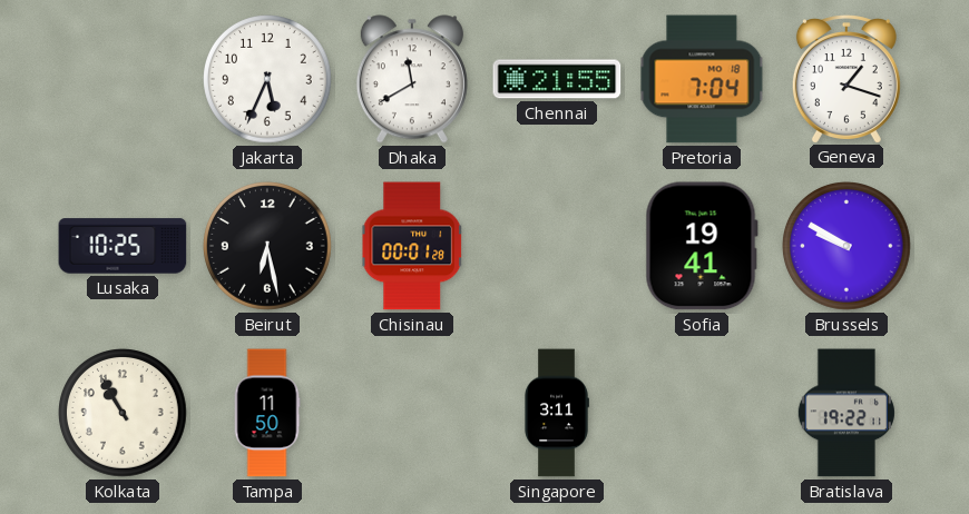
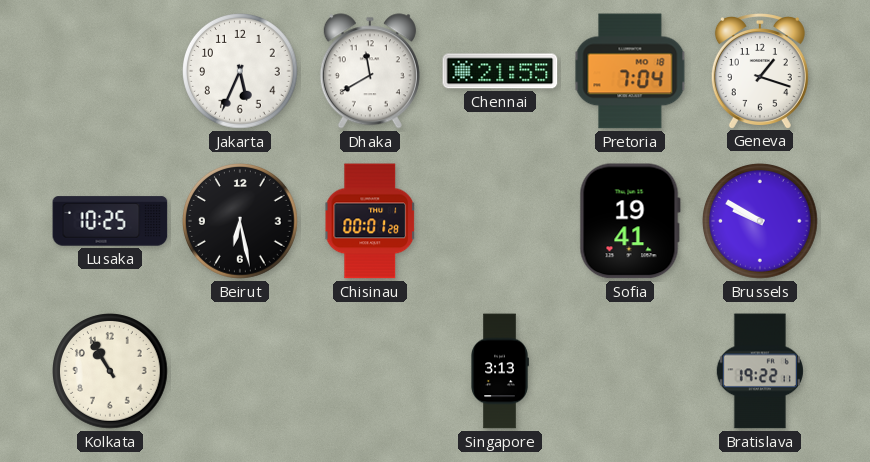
Tampa: 11:50 -> none (267, 413)
Singapore: 3:11 -> 3:13 (500, 371)
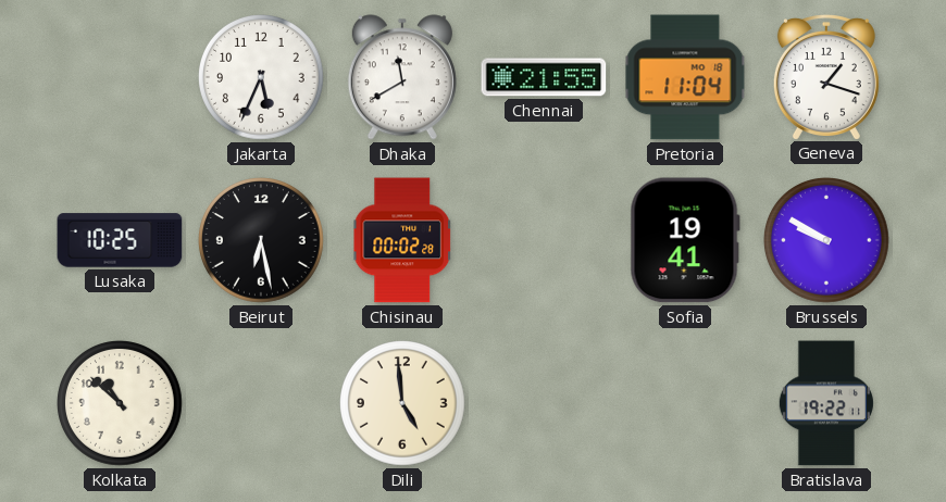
Pretoria: 7:04 -> 11:04 (685, 77)
Chisinau: 00:01 -> 00:02 (401, 240)
Kolkata: 10:55 -> 10:52 (121, 404)
Dili: none -> 4:59 (403, 404)
Singapore: 3:13 -> none (500, 371)
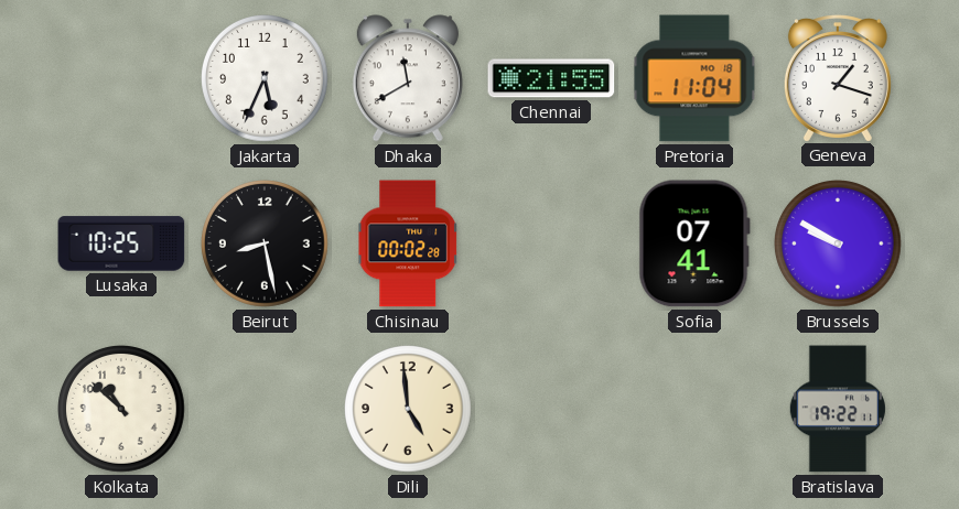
Beirut: 6:28 -> 8:28 (266, 245)
Sofia: 19:41 -> 07:41 (694, 243)
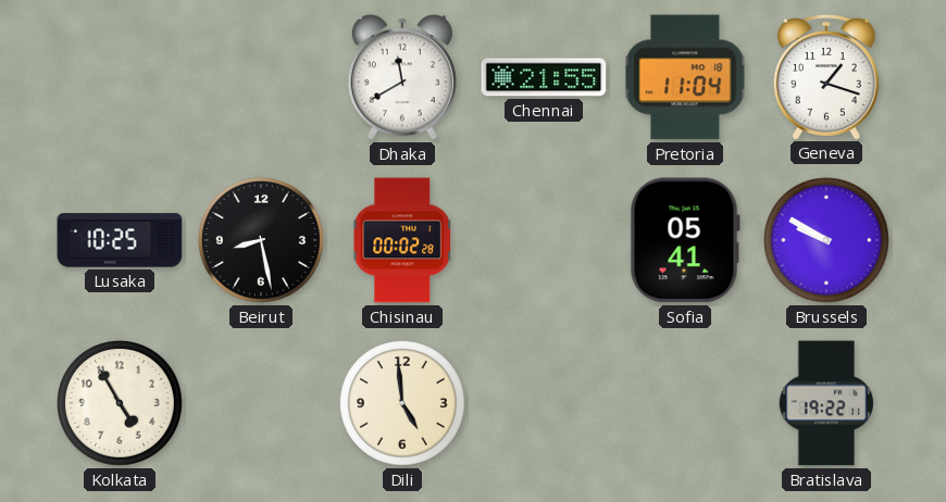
Jakarta: 5:34 -> none (266, 79)
Sofia: 07:41 -> 05:41 (685, 240)
Kolkata: 10:52 -> 4:55 (121, 404)
